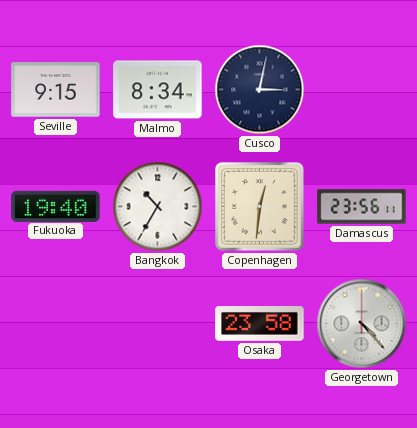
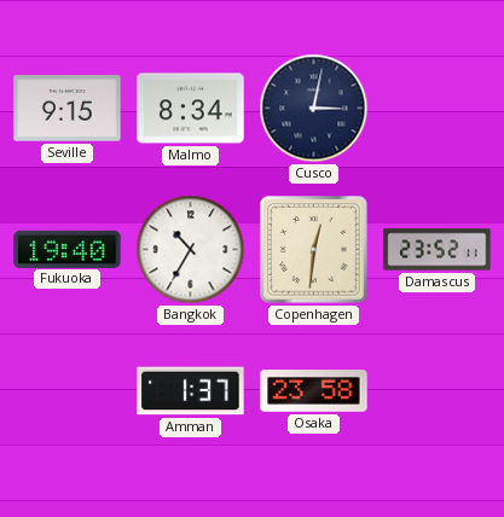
Damascus: 23:56 -> 23:52 (438, 250)
Amman: none -> 1:37 (191, 391)
Georgetown: 4:23 -> none (362, 324)
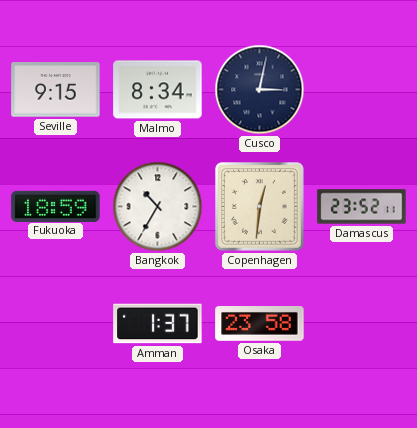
Fukuoka: 19:40 -> 18:59 (56, 206)
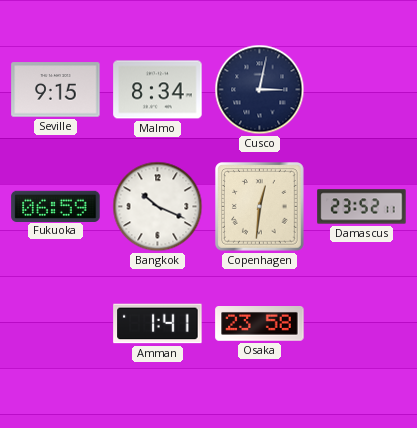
Fukuoka: 18:59 -> 06:59 (56, 206)
Bangkok: 10:35 -> 10:19 (158, 207)
Amman: 1:37 -> 1:41 (158, 324)
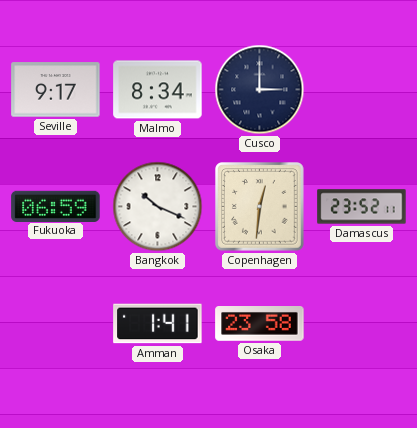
Seville: 9:15 -> 9:17 (56, 90)
Cusco: 3:02 -> 3:00 (260, 90)
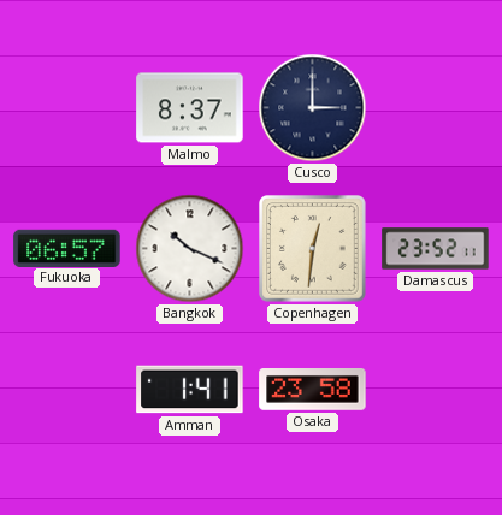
Seville: 9:17 -> none (56, 90)
Malmo: 8:34 -> 8:37 (190, 108)
Fukuoka: 06:59 -> 06:57 (67, 248)
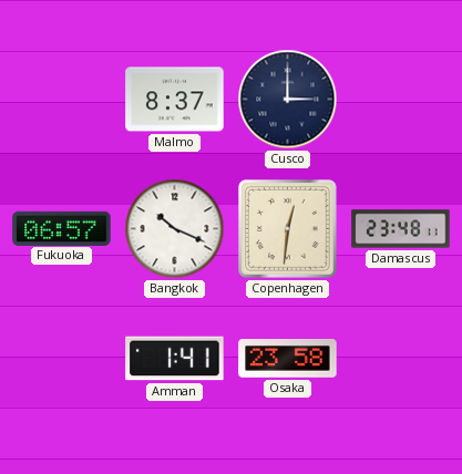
Damascus: 23:52 -> 23:48 (401, 229)
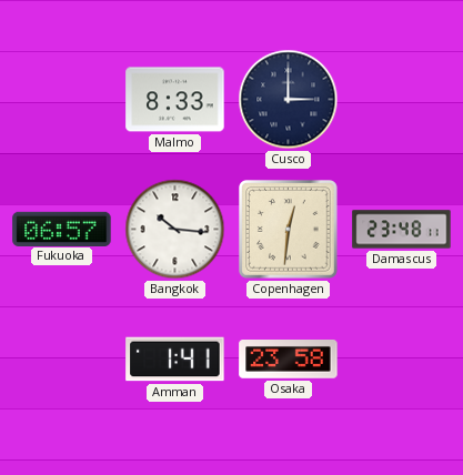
Malmo: 8:37 -> 8:33 (175, 100)
Bangkok: 10:19 -> 10:16 (175, 230)
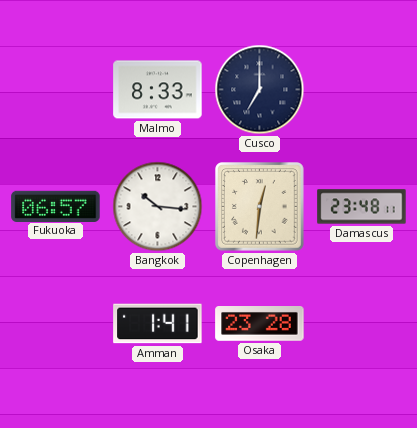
Cusco: 3:00 -> 7:00 (260, 90)
Osaka: 23:58 -> 23:28 (260, 324)
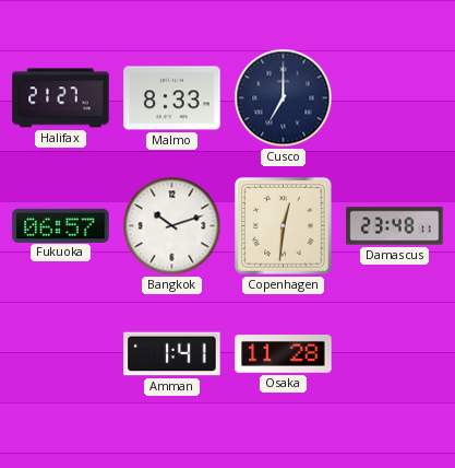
Halifax: none -> 21:27 (61, 98)
Bangkok: 10:16 -> 10:12 (172, 226)
Osaka: 23:28 -> 11:28 (284, 354)
